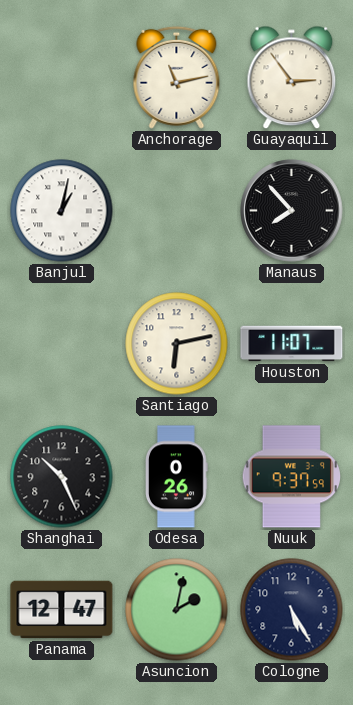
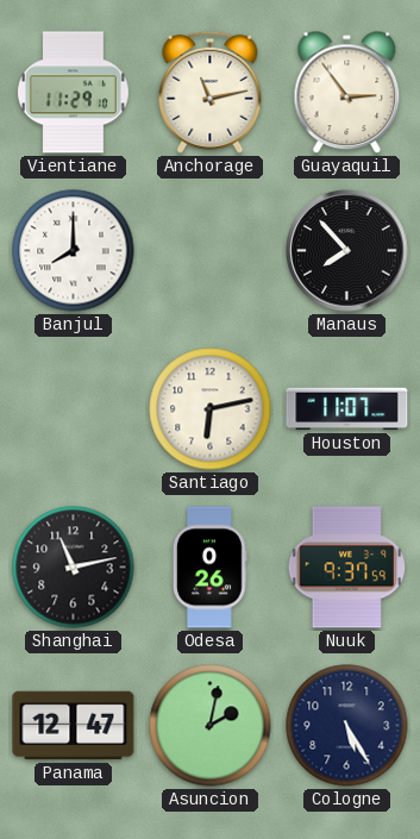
Vientiane: none -> 11:29 (73, 93)
Banjul: 1:02 -> 8:00 (74, 251)
Shanghai: 10:26 -> 11:13 (74, 568)
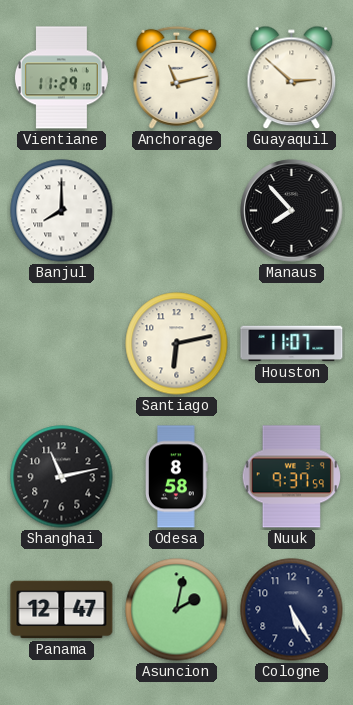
Guayaquil: 2:54 -> 2:52 (292, 78)
Odesa: 0:26 -> 8:58 (177, 477)
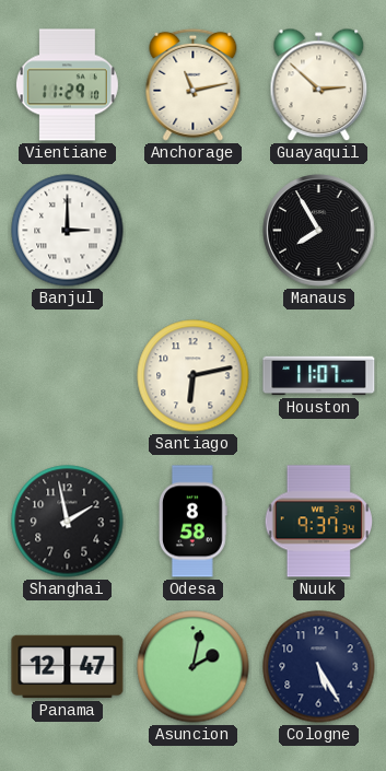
Banjul: 8:00 -> 3:00 (68, 231)
Manaus: 7:53 -> 7:55 (319, 231)
Shanghai: 11:13 -> 1:58 (68, 522)
Nuuk: 9:37:59 -> 9:37:34 (318, 522)
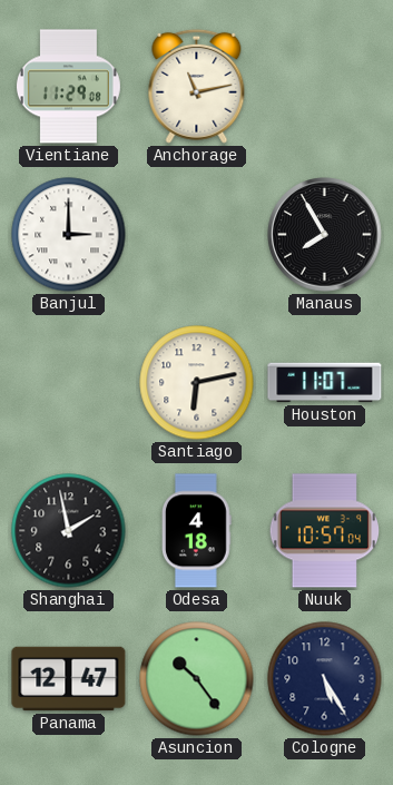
Vientiane: 11:29:10 -> 11:29:08 (68, 87)
Guayaquil: 2:52 -> none (319, 85)
Odesa: 8:58 -> 4:18 (197, 531)
Nuuk: 9:37 -> 10:57 (324, 531)
Asuncion: 2:02 -> 10:24 (197, 679)
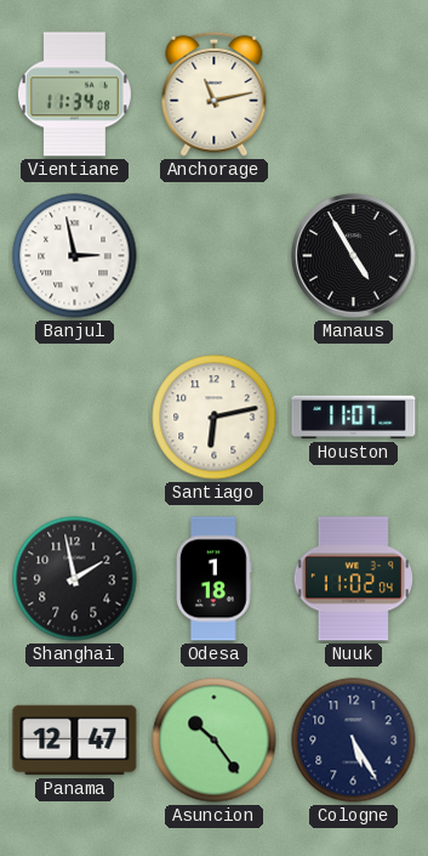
Vientiane: 11:29 -> 11:34 (74, 95)
Banjul: 3:00 -> 2:58 (75, 256)
Manaus: 7:55 -> 4:55 (354, 256)
Odesa: 4:18 -> 1:18 (215, 579)
Nuuk: 10:57 -> 11:02 (353, 579)
